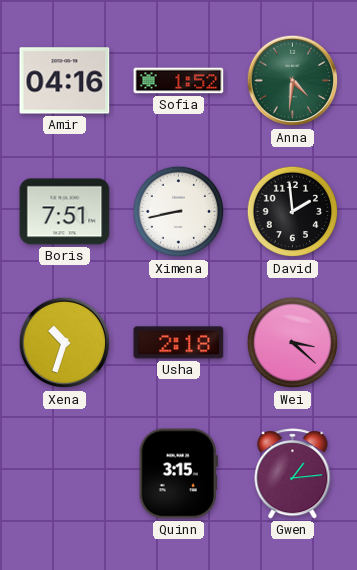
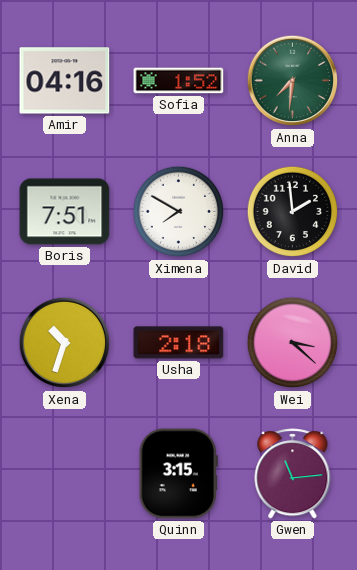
Anna: 4:31 -> 7:31 (293, 81)
Ximena: 8:43 -> 7:50 (179, 212)
Gwen: 1:14 -> 11:14 (293, 474)
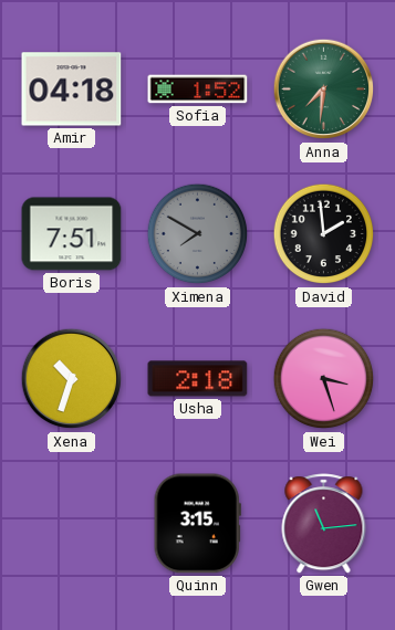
Amir: 04:16 -> 04:18 (72, 90)
Ximena dial: white -> grey (198, 234)
Wei: 3:22 -> 3:27 (324, 379)
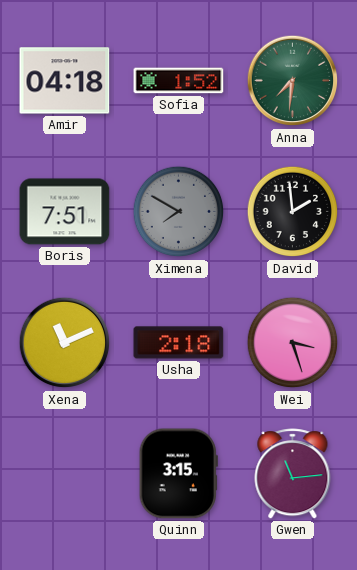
Xena: 10:33 -> 11:11 (65, 343)
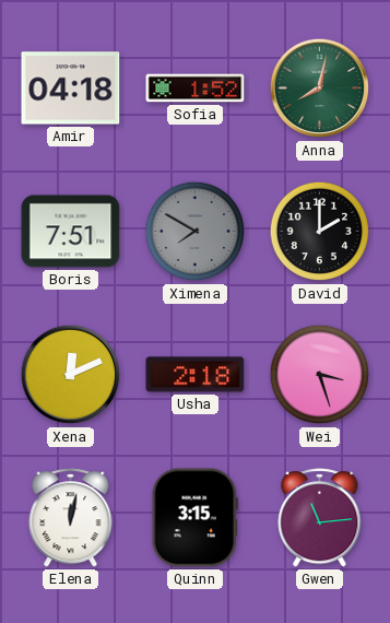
Anna: 7:31 -> 8:02 (320, 89)
David: 1:59 -> 2:00 (320, 232)
Xena: 11:11 -> 12:11 (71, 375)
Elena: none -> 12:02 (71, 518)
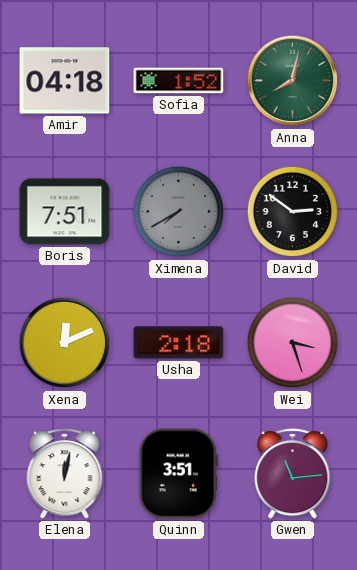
Ximena: 7:50 -> 7:40 (179, 212)
David: 2:00 -> 2:51 (293, 212)
Quinn: 3:15 -> 3:51 (178, 474)
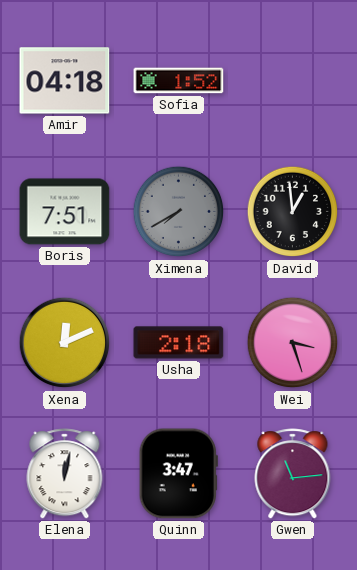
Anna: 8:02 -> none (293, 81)
David: 2:51 -> 12:59 (293, 212)
Quinn: 3:51 -> 3:47 (178, 474)
